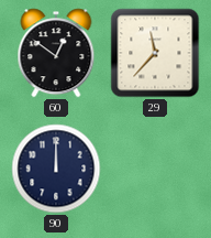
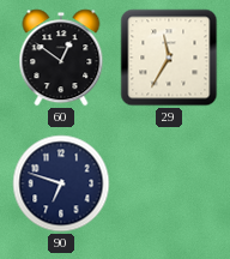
29: 11:37 -> 11:35 (169, 58)
90: 12:00 -> 6:48 (61, 183)
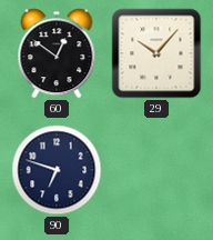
29: 11:35 -> 10:07 (156, 53)
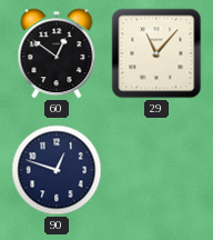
29: 10:07 -> 11:07 (156, 53)
90: 6:48 -> 12:48 (57, 170)
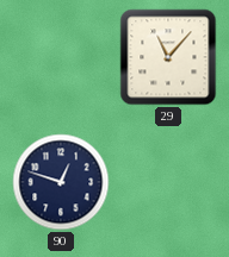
60: 12:51 -> none (57, 53)
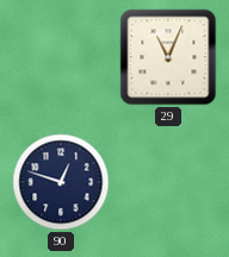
29: 11:07 -> 11:04 (168, 57)
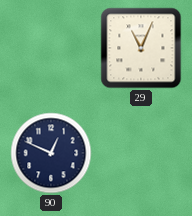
90: 12:48 -> 12:49 (51, 153)
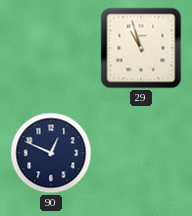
29: 11:04 -> 10:57 (141, 48)
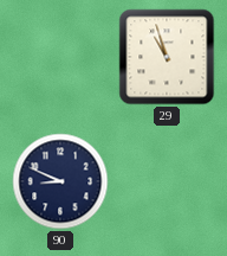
90: 12:49 -> 8:49 (60, 181)
